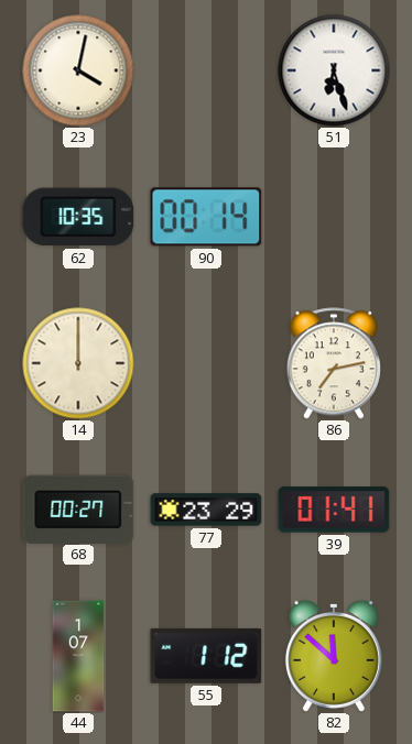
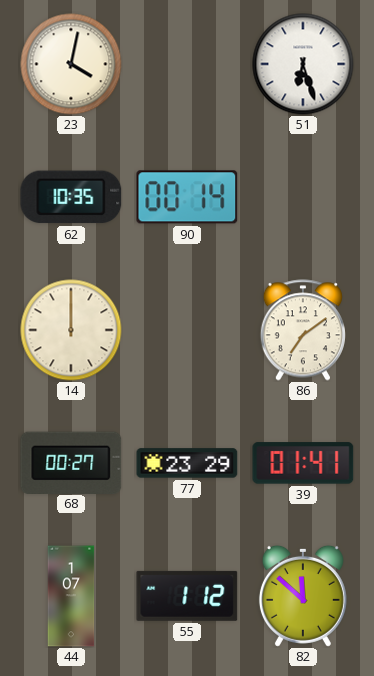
86: 7:13 -> 7:09 (303, 330)
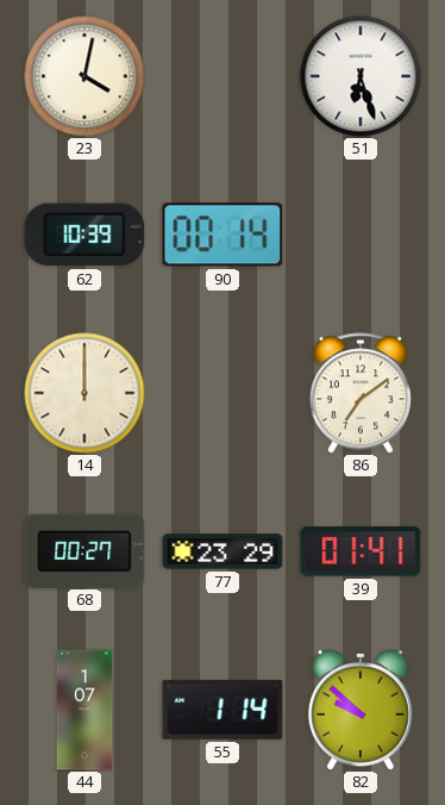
62: 10:35 -> 10:39 (84, 235)
55: 1:12 -> 1:14 (223, 710)
82: 11:52 -> 9:52 (361, 710)
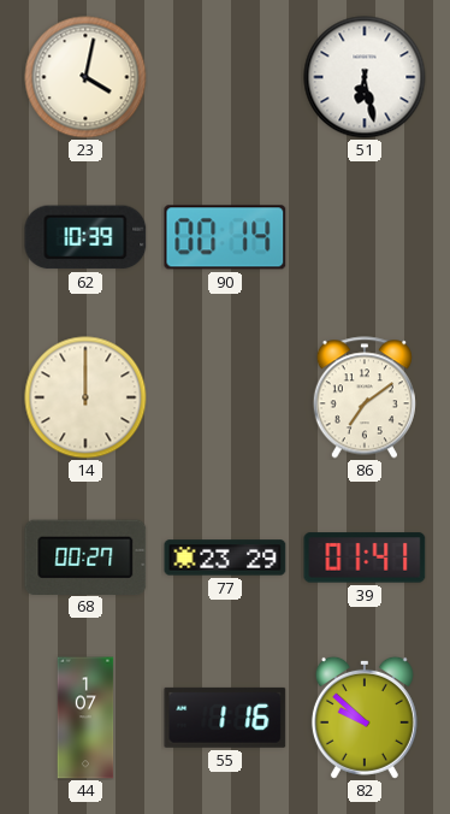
51: 6:27 -> 6:28 (365, 77)
55: 1:14 -> 1:16 (225, 718)
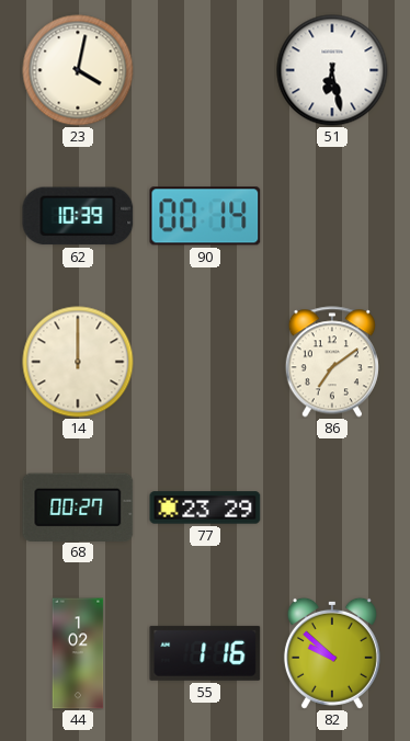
39: 01:41 -> none (365, 558)
44: 1:07 -> 1:02 (78, 653)
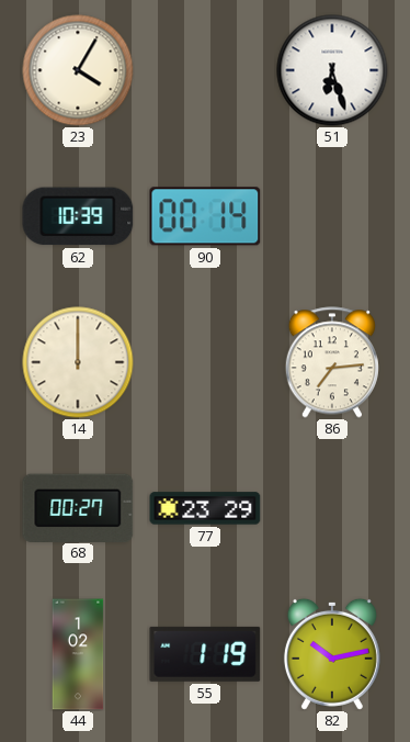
23: 4:02 -> 4:05 (78, 70)
51: 6:28 -> 6:27 (332, 70)
86: 7:09 -> 7:14 (332, 362)
55: 1:16 -> 1:19 (205, 654)
82: 9:52 -> 10:13 (332, 654)
